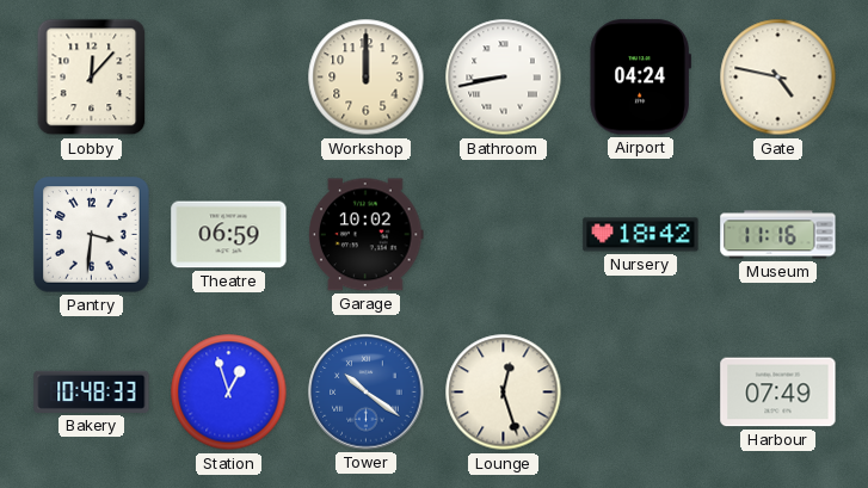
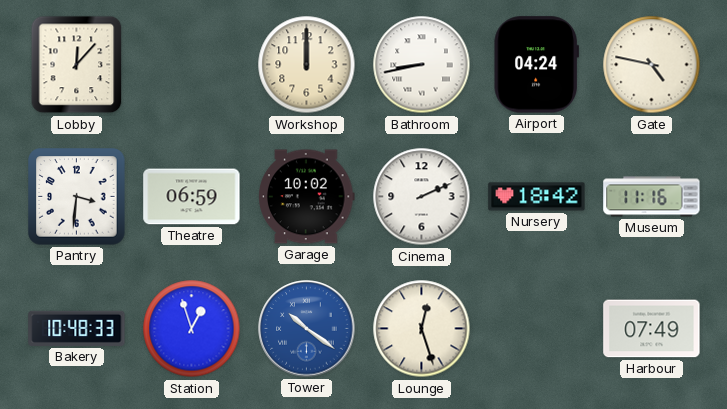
Cinema: none -> 2:11 (422, 197)
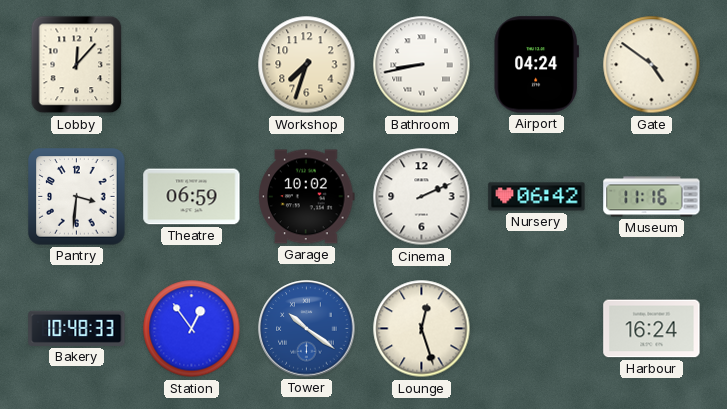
Workshop: 12:00 -> 7:33 (307, 65)
Gate: 4:47 -> 4:51 (652, 65)
Nursery: 18:42 -> 06:42 (537, 197)
Station: 12:57 -> 12:54 (192, 329)
Harbour: 07:49 -> 16:24 (652, 329)
